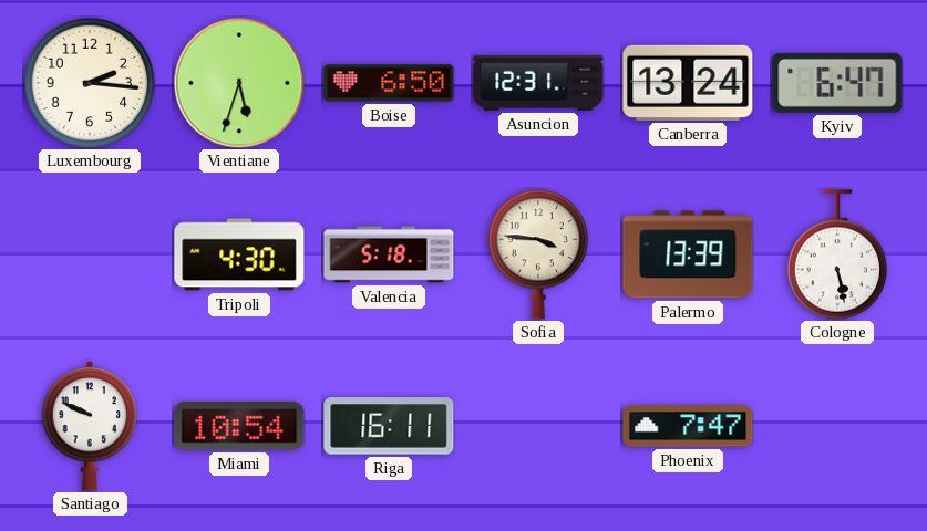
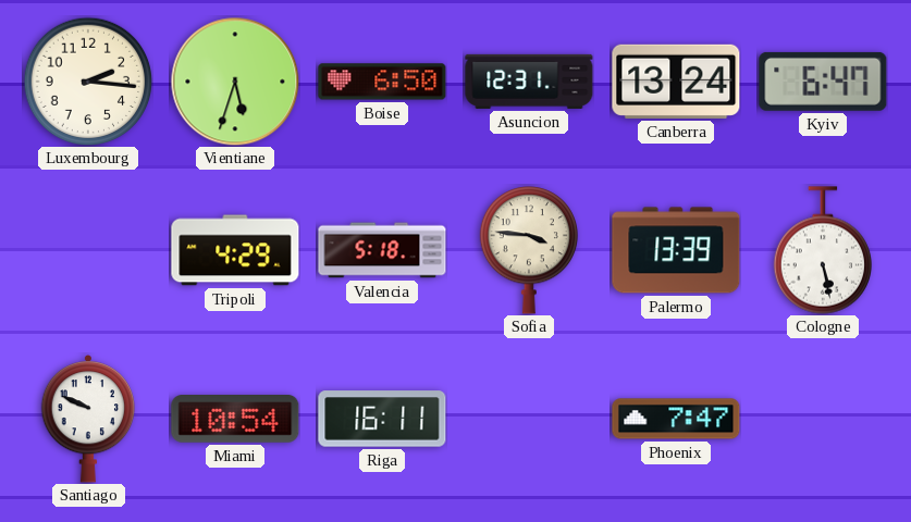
Tripoli: 4:30 -> 4:29 (235, 250)
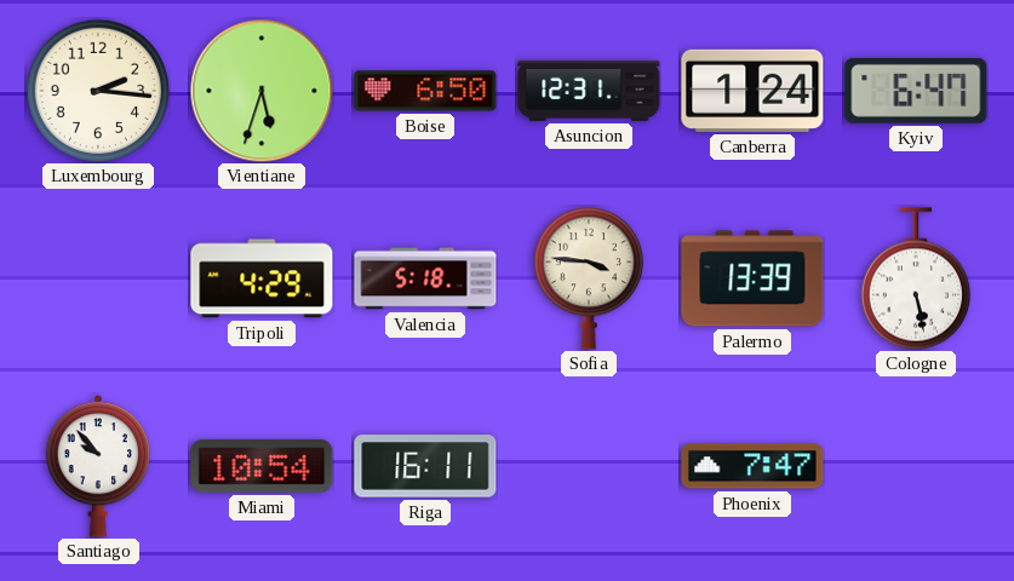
Canberra: 13:24 -> 1:24 (752, 91)
Santiago: 9:49 -> 9:53 (98, 466)
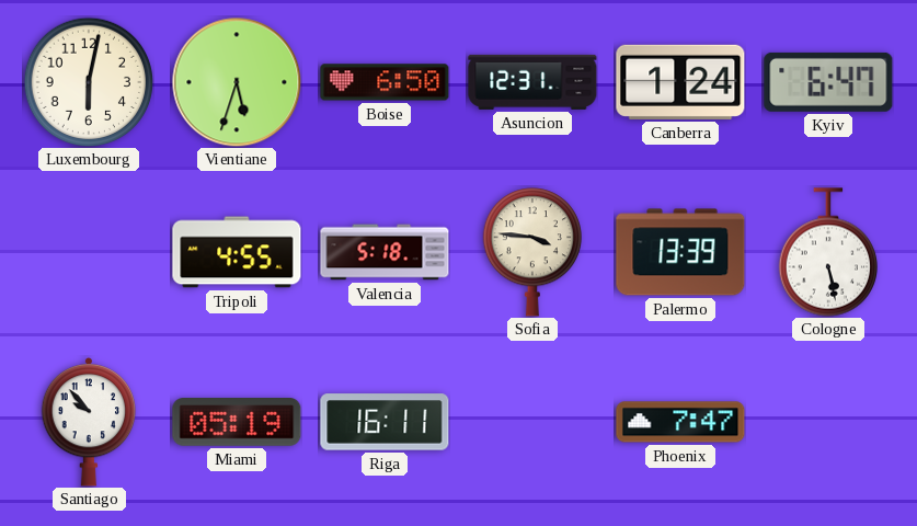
Luxembourg: 2:16 -> 6:02 (89, 82)
Tripoli: 4:29 -> 4:55 (237, 252)
Miami: 10:54 -> 05:19 (237, 423)
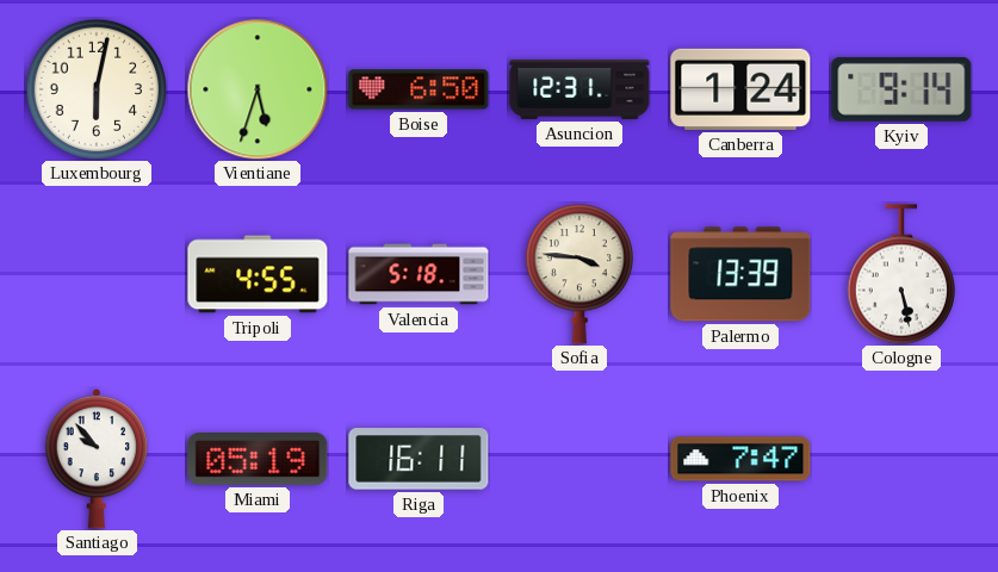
Kyiv: 6:47 -> 9:14 (901, 89)
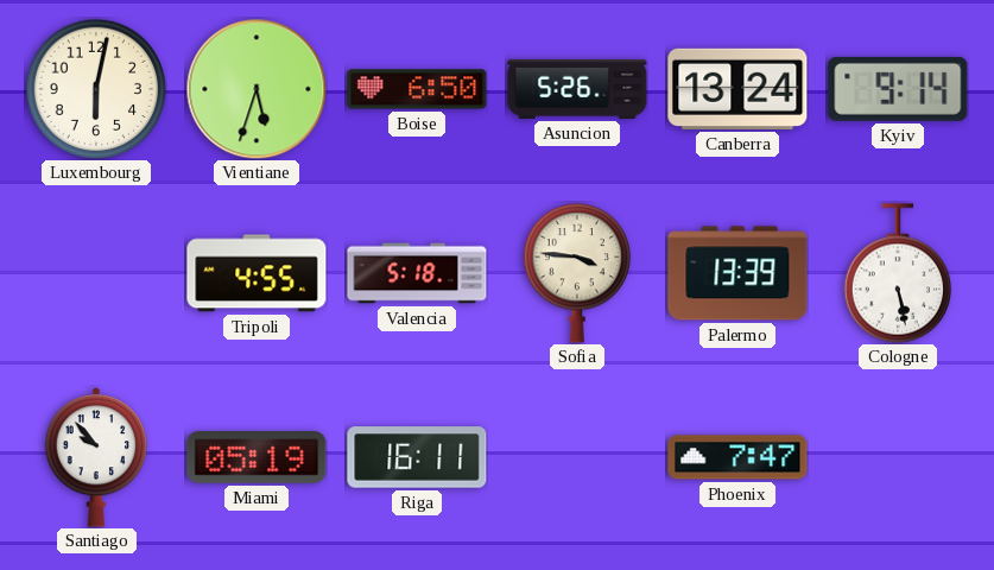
Asuncion: 12:31 -> 5:26 (577, 89)
Canberra: 1:24 -> 13:24 (737, 89)
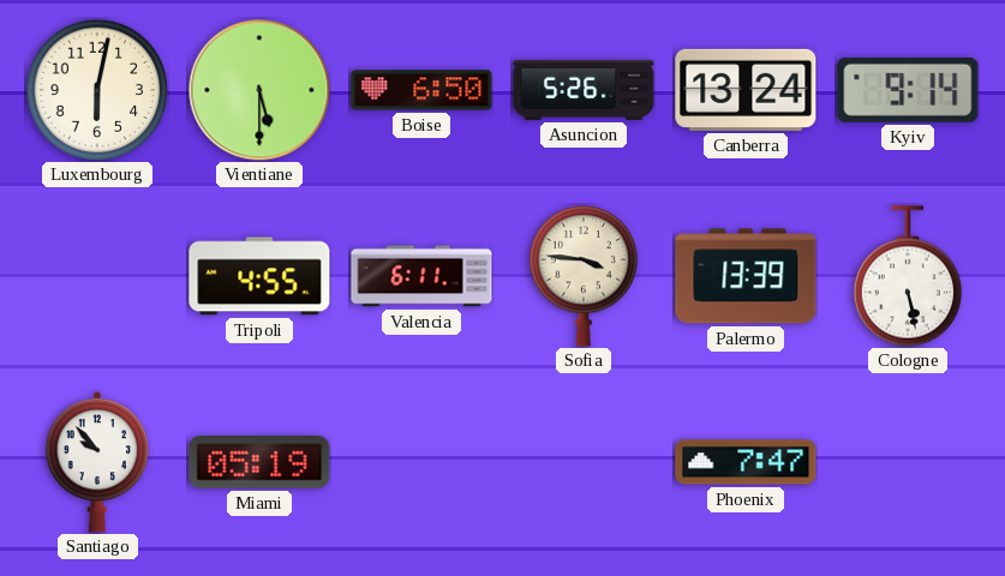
Vientiane: 5:33 -> 5:30 (259, 90)
Valencia: 5:18 -> 6:11 (421, 276)
Riga: 16:11 -> none (417, 457)
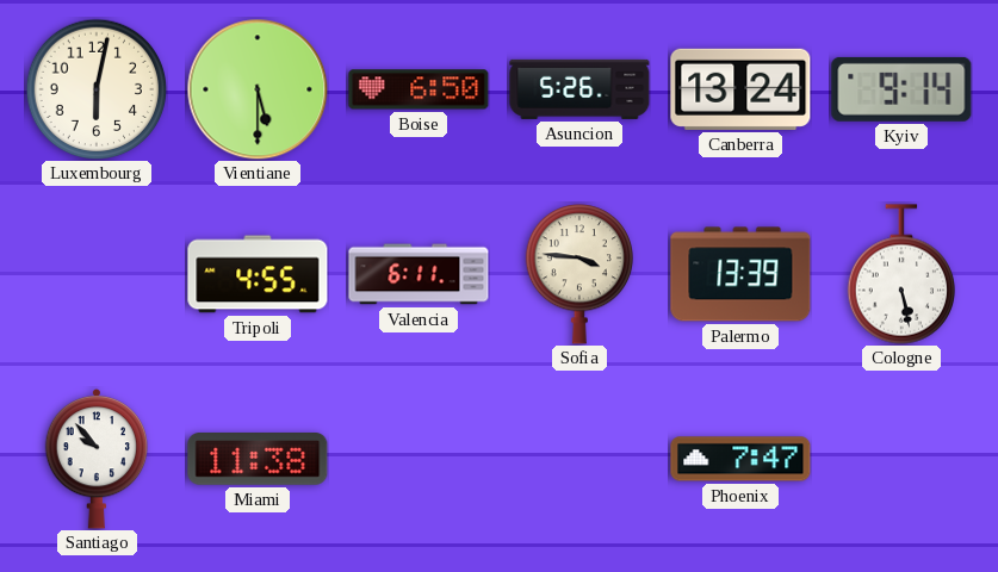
Miami: 05:19 -> 11:38 (258, 460)
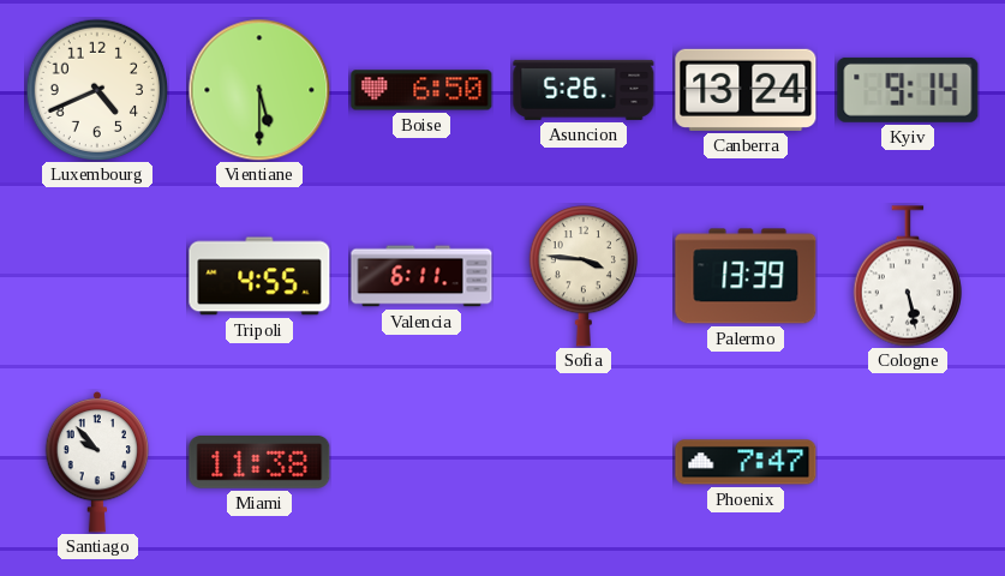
Luxembourg: 6:02 -> 4:41 (97, 90)
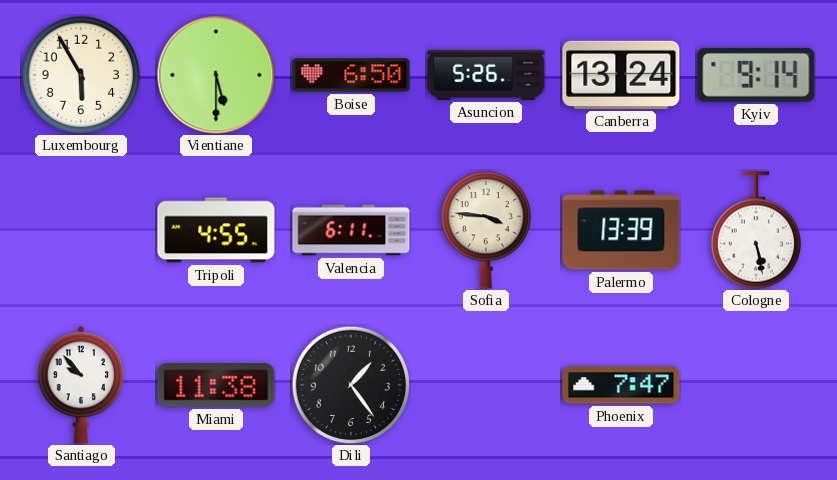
Luxembourg: 4:41 -> 5:55 (81, 75)
Dili: none -> 1:24 (351, 385)
